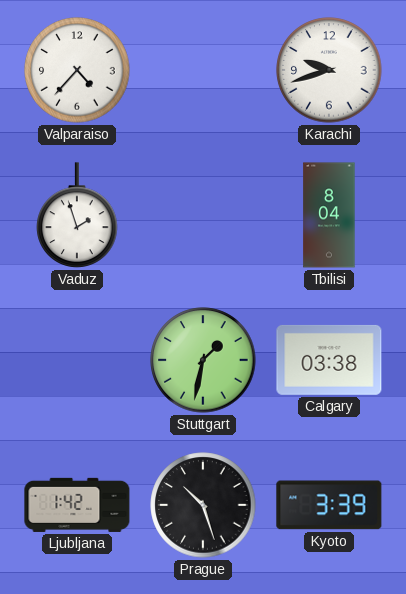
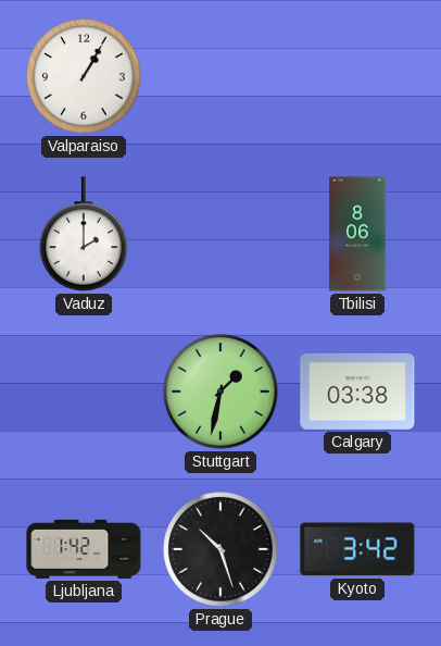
Valparaiso: 4:37 -> 1:05 (84, 76)
Karachi: 9:42 -> none (329, 70)
Vaduz: 1:57 -> 2:00 (84, 234)
Tbilisi: 8:04 -> 8:06 (357, 234)
Kyoto: 3:39 -> 3:42 (357, 549)
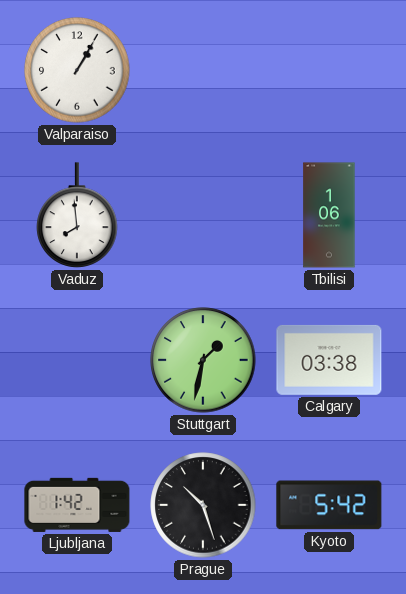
Vaduz: 2:00 -> 7:59 (77, 215)
Tbilisi: 8:06 -> 1:06 (329, 215)
Kyoto: 3:42 -> 5:42 (329, 505)
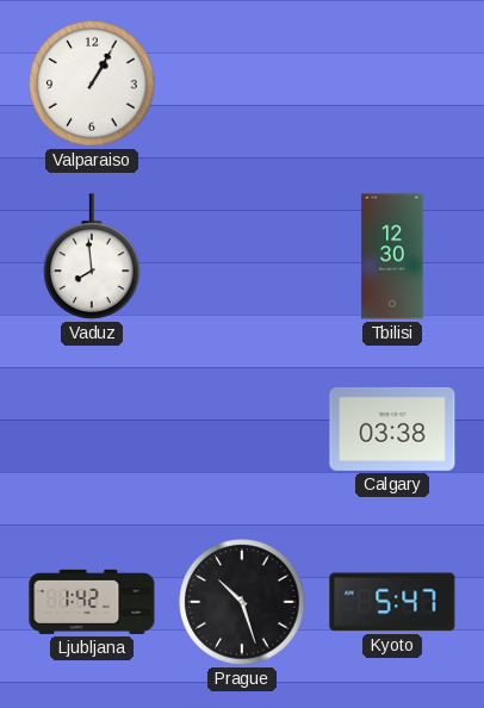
Tbilisi: 1:06 -> 12:30 (392, 256)
Stuttgart: 1:32 -> none (203, 360)
Kyoto: 5:42 -> 5:47 (392, 602)
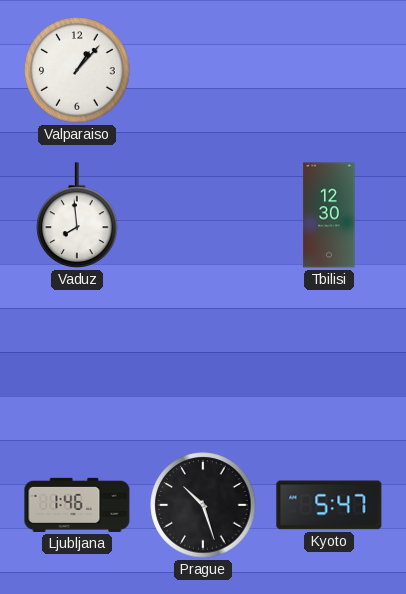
Valparaiso: 1:05 -> 1:07 (77, 70)
Calgary: 03:38 -> none (392, 429)
Ljubljana: 1:42 -> 1:46 (77, 505)
